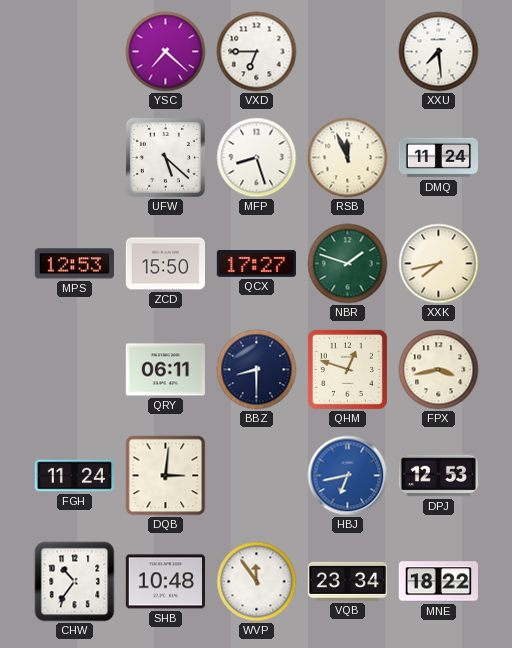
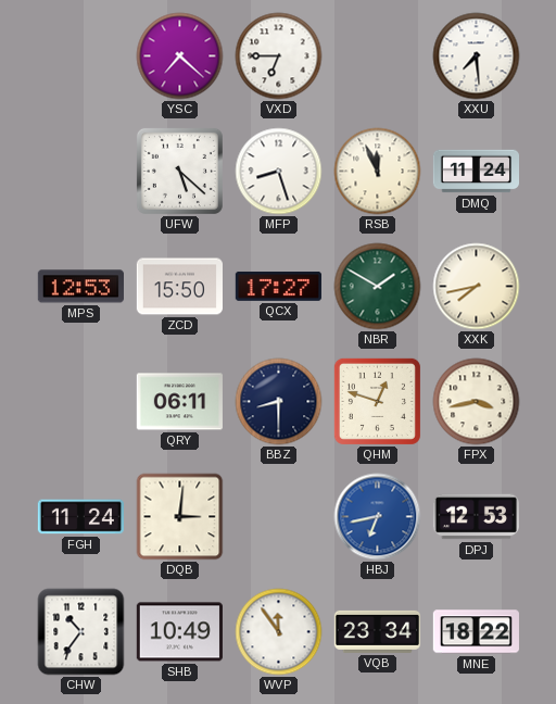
NBR: 1:48 -> 1:50 (378, 287)
SHB: 10:48 -> 10:49 (179, 632)
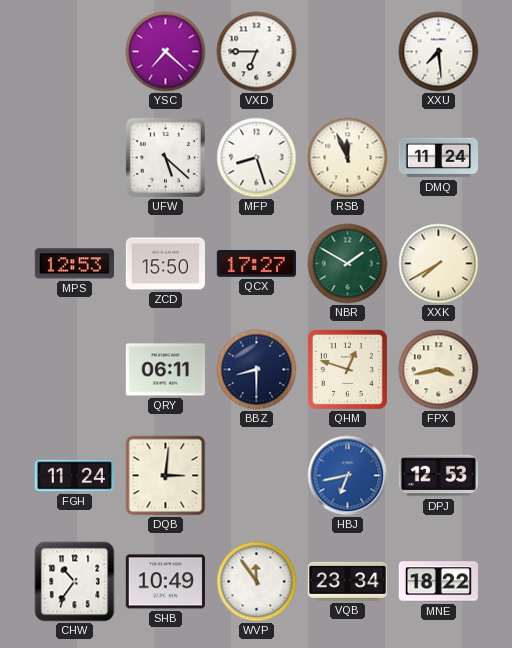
XXK: 7:43 -> 7:40 (439, 264)
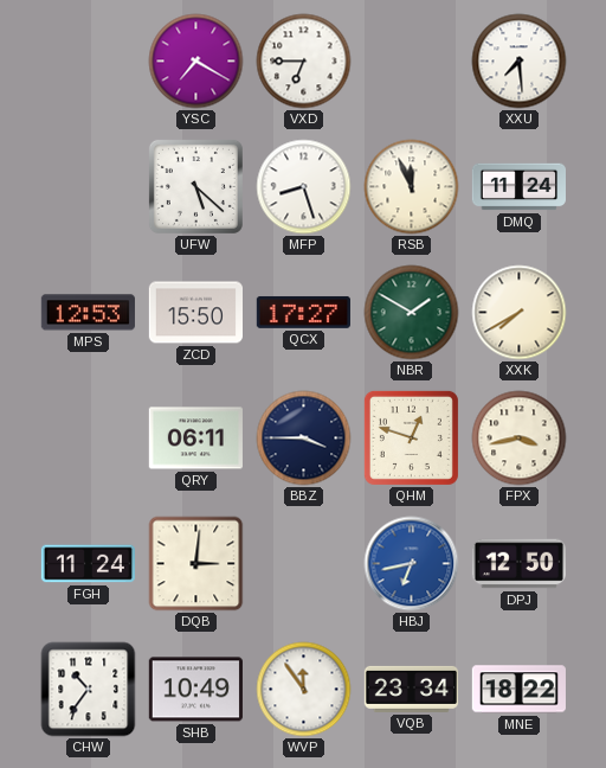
YSC: 7:22 -> 7:20 (196, 62)
BBZ: 8:30 -> 3:45 (304, 439)
DPJ: 12:53 -> 12:50 (518, 564)
